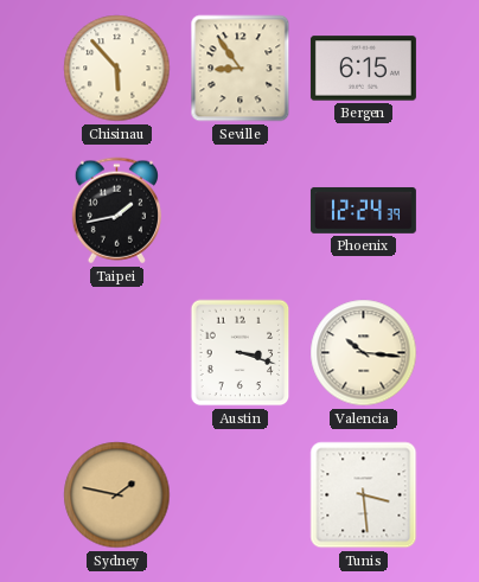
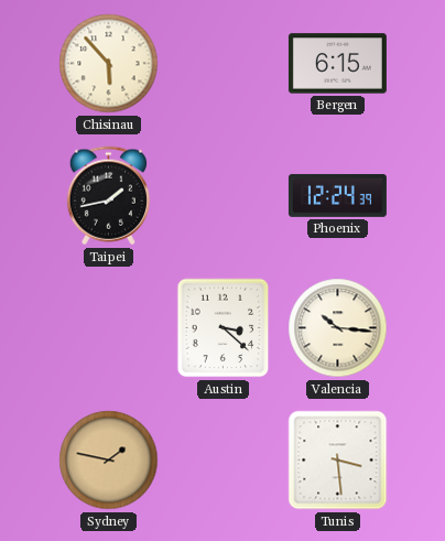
Seville: 8:54 -> none (241, 69)
Austin: 3:18 -> 3:22 (224, 328)
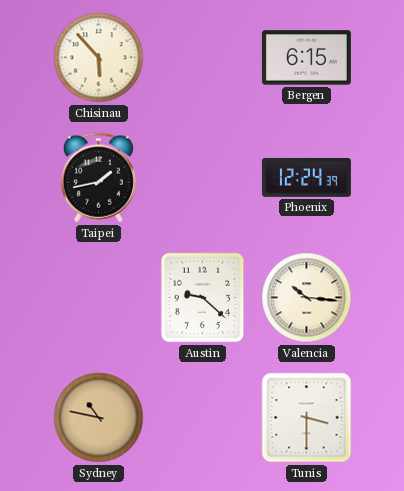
Austin: 3:22 -> 9:22 (203, 298)
Sydney: 1:47 -> 10:47 (99, 418)
Tunis: 3:29 -> 3:30 (307, 418)
